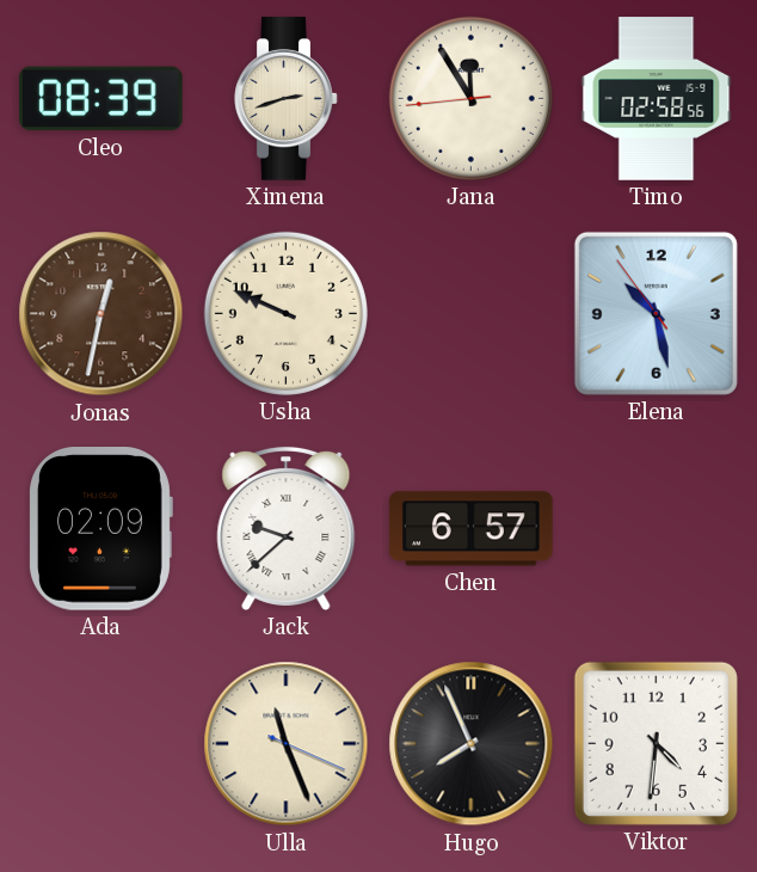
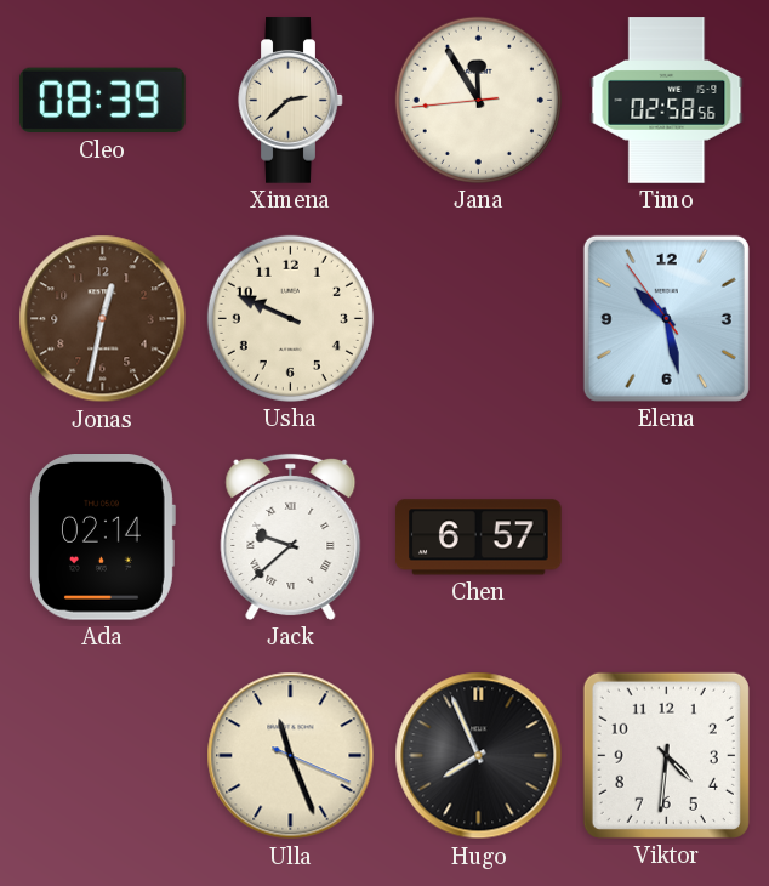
Ximena: 2:42 -> 2:38 (291, 101)
Ada: 02:09 -> 02:14 (103, 538)
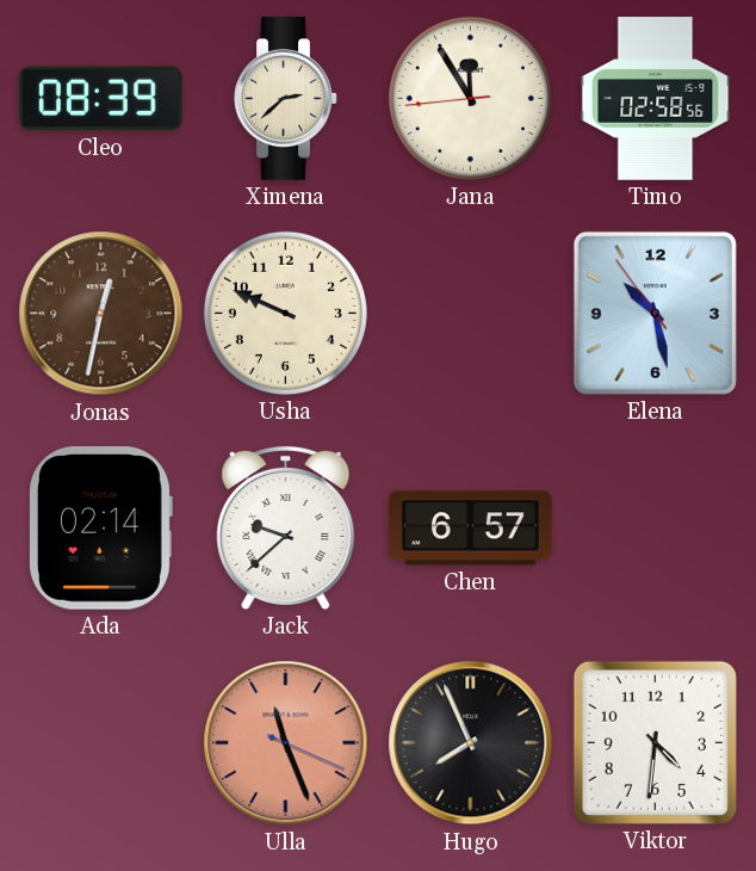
Ulla dial: cream -> salmon (286, 743)
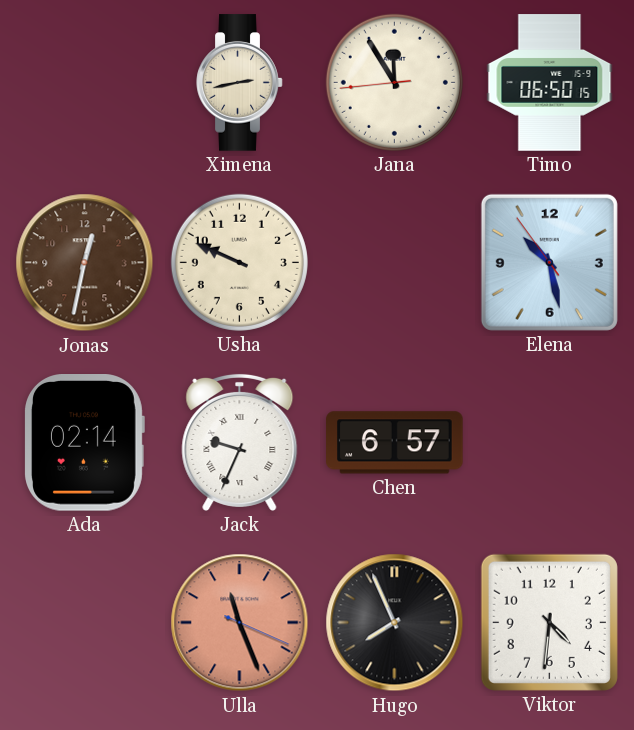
Cleo: 08:39 -> none (101, 99)
Ximena: 2:38 -> 2:43 (240, 83)
Timo: 02:58 -> 06:50 (550, 83)
Jack: 9:38 -> 9:34 (240, 442)
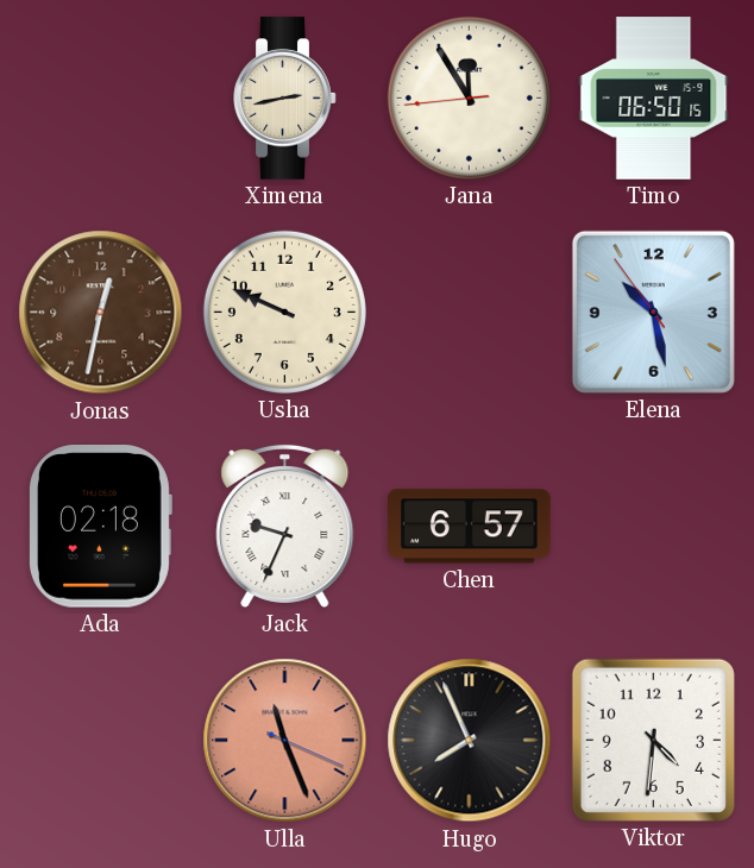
Ada: 02:14 -> 02:18 (101, 527)
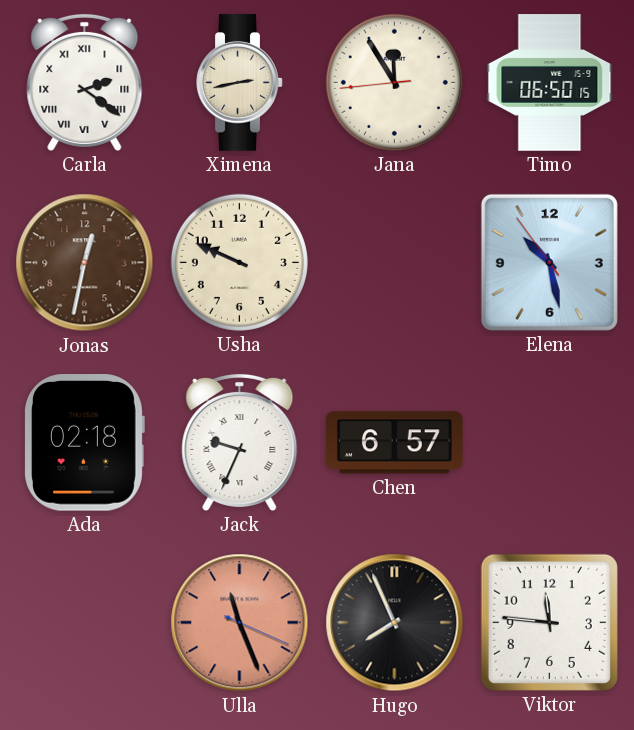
Carla: none -> 2:21 (85, 82)
Viktor: 4:31 -> 11:46 (549, 622)
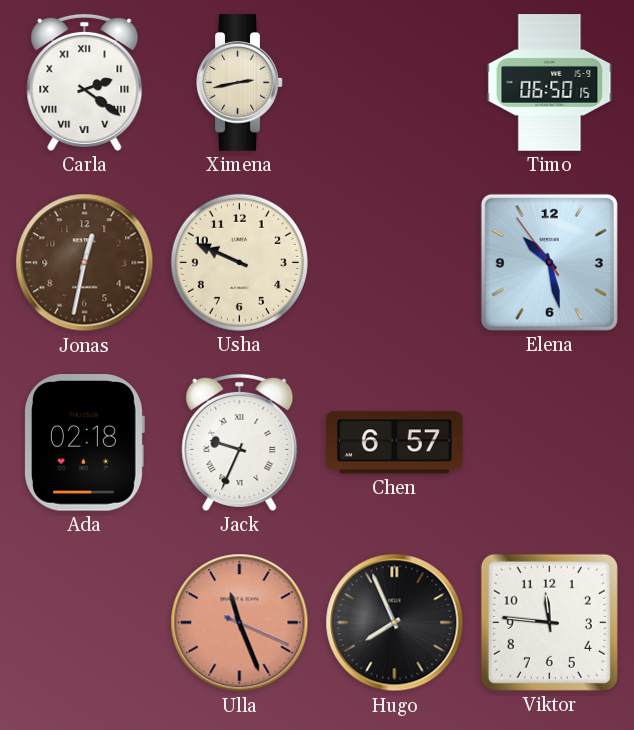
Jana: 11:54 -> none (394, 82)
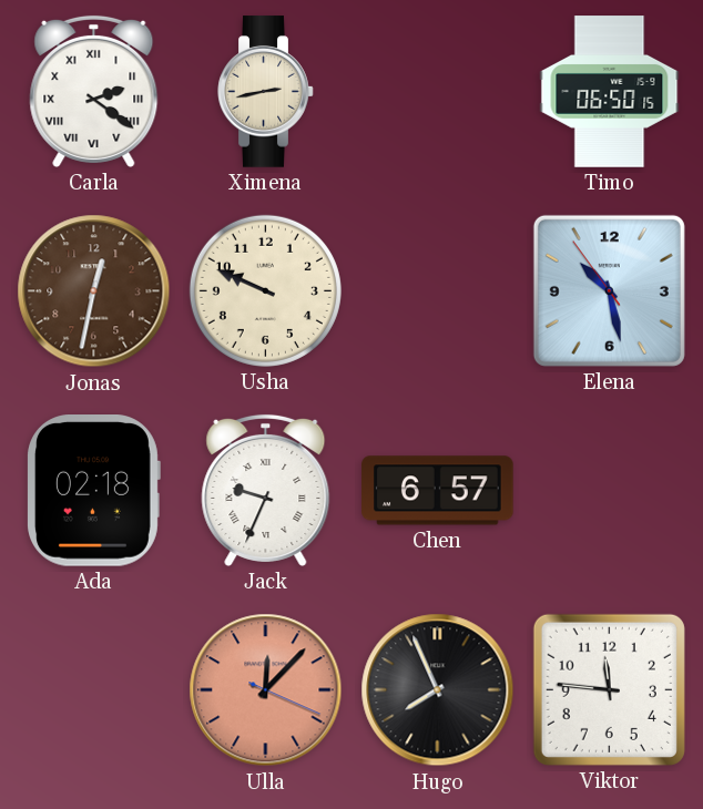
Ulla: 11:26 -> 12:07 (266, 690)
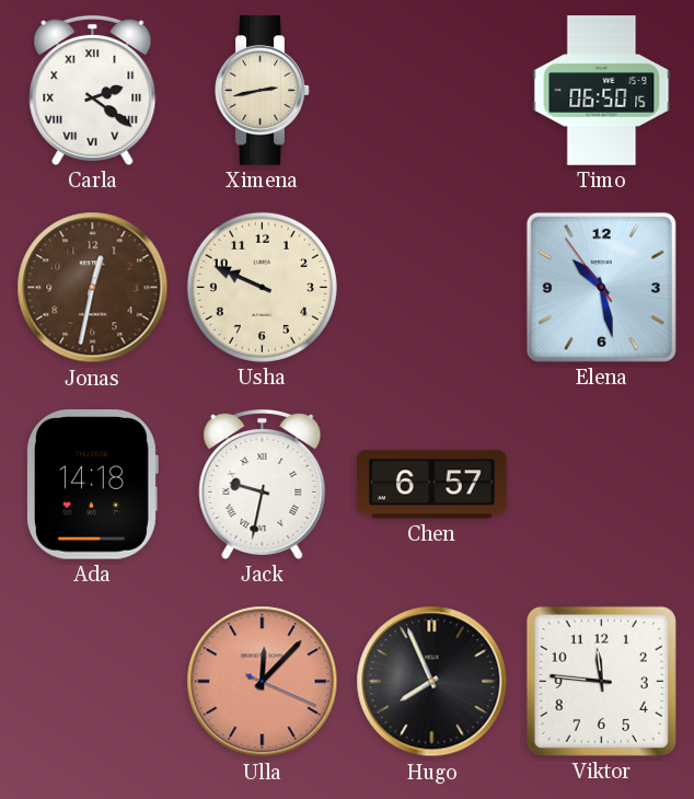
Ada: 02:18 -> 14:18 (93, 485)
Jack: 9:34 -> 9:32 (263, 484)
